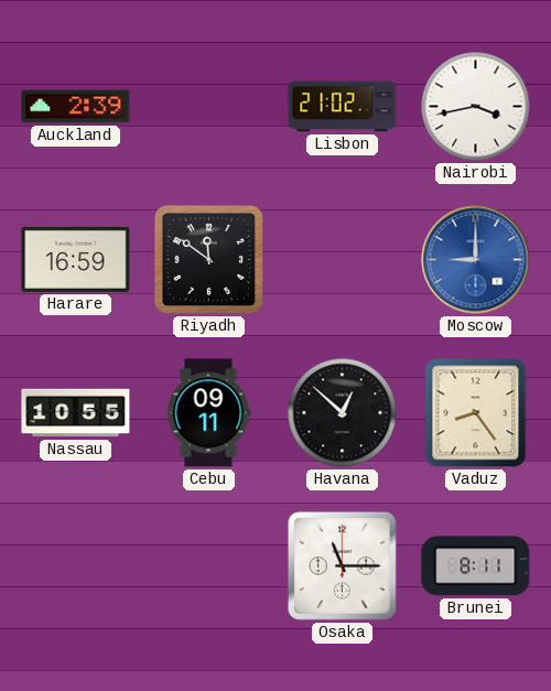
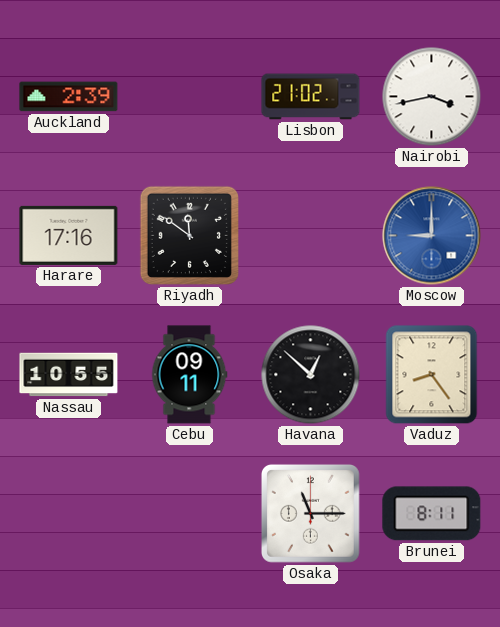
Harare: 16:59 -> 17:16 (69, 235)
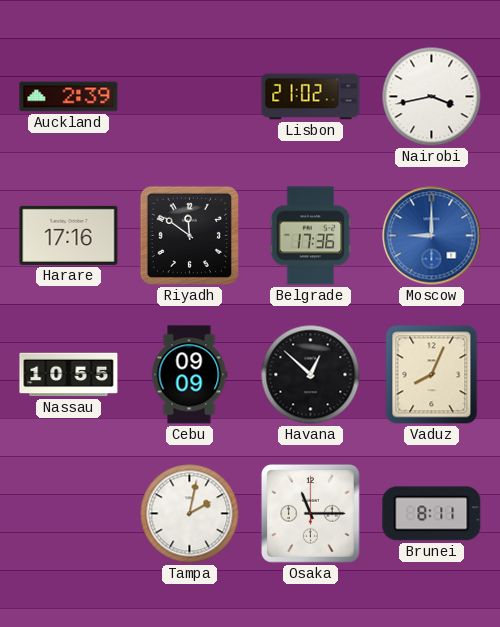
Belgrade: none -> 17:36 (311, 236)
Cebu: 09:11 -> 09:09 (189, 375)
Vaduz: 8:24 -> 8:04 (432, 375)
Tampa: none -> 2:02 (190, 514)
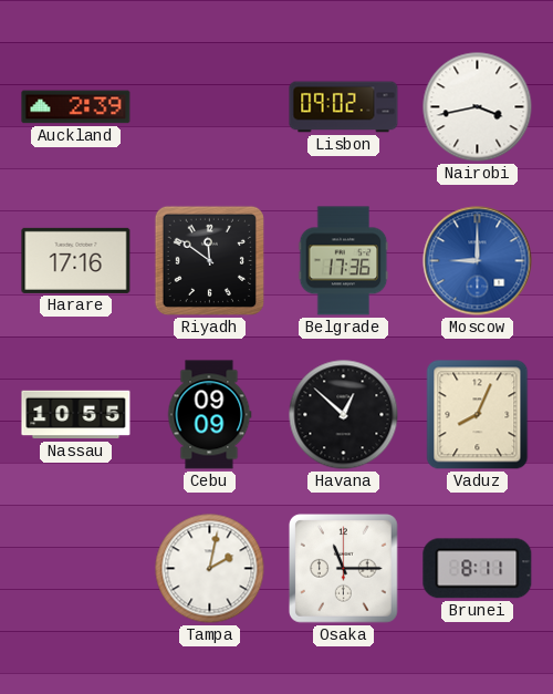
Lisbon: 21:02 -> 09:02 (344, 107)
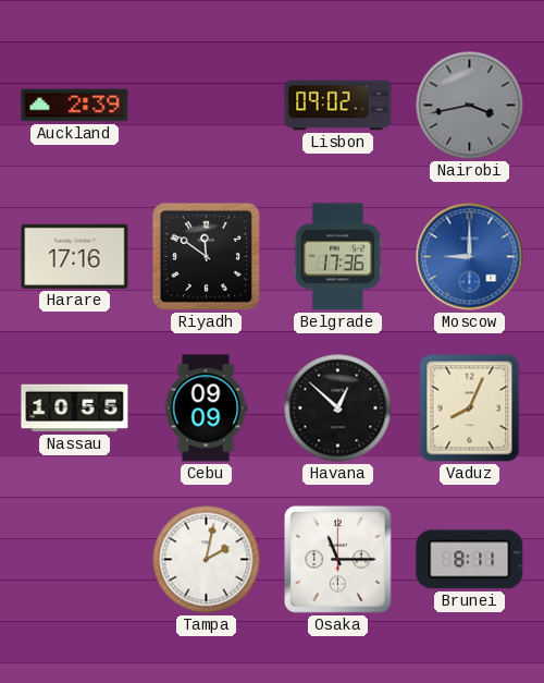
Nairobi dial: white -> grey (470, 106)
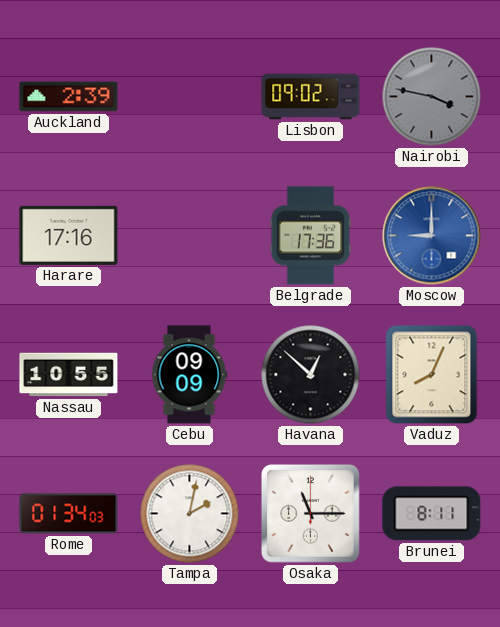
Nairobi: 3:43 -> 3:47 (432, 97)
Riyadh: 11:51 -> none (206, 256)
Rome: none -> 01:34 (69, 514)
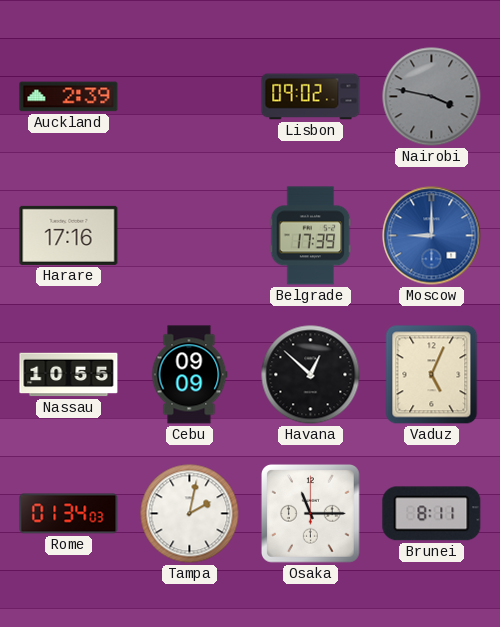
Belgrade: 17:36 -> 17:39 (311, 236)
Vaduz: 8:04 -> 5:04 (432, 375)
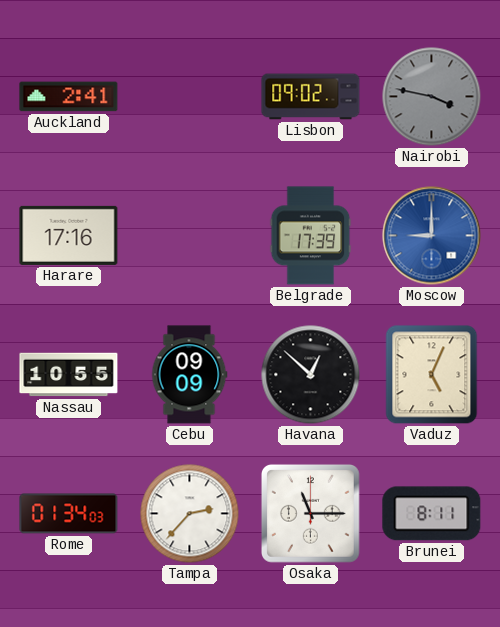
Auckland: 2:39 -> 2:41 (69, 97)
Tampa: 2:02 -> 2:37 (190, 514)
